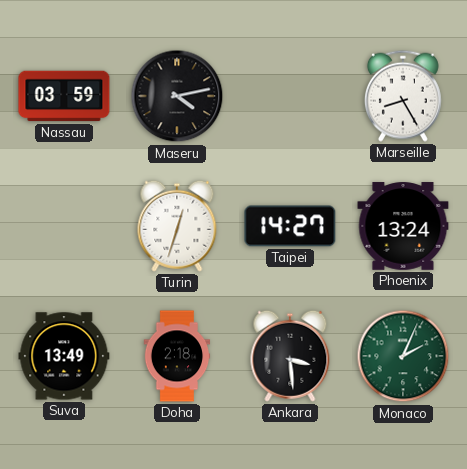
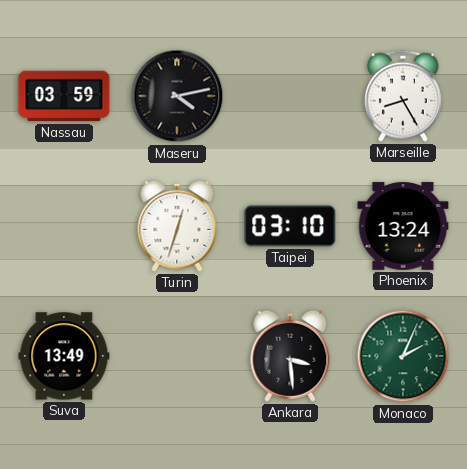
Taipei: 14:27 -> 03:10 (290, 226)
Doha: 2:18 -> none (177, 356)
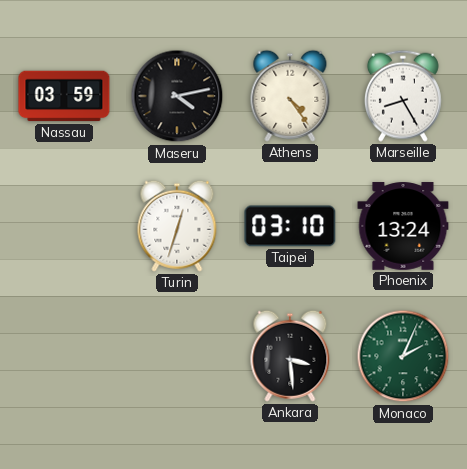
Athens: none -> 4:24 (290, 96)
Suva: 13:49 -> none (64, 356)
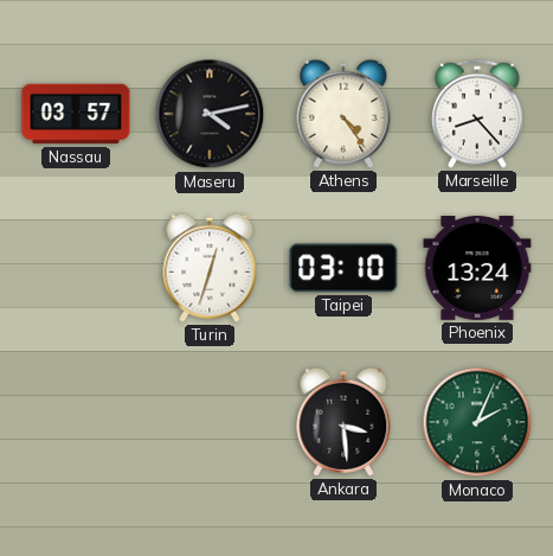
Nassau: 03:59 -> 03:57 (76, 114)
Marseille: 8:25 -> 8:23 (477, 114)
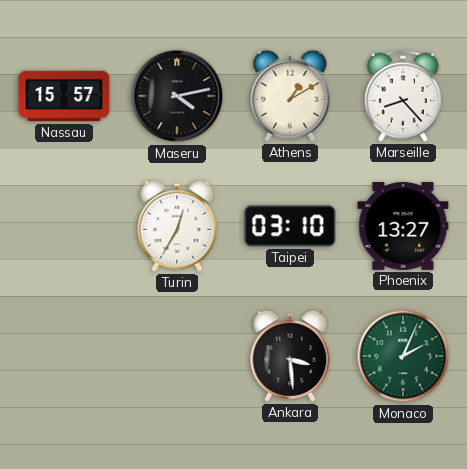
Nassau: 03:57 -> 15:57 (64, 96)
Athens: 4:24 -> 1:10 (290, 96)
Turin: 12:33 -> 12:35 (177, 226)
Phoenix: 13:24 -> 13:27 (403, 226)
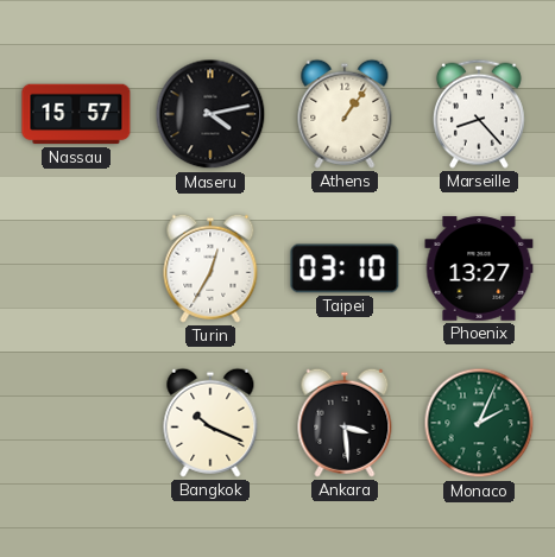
Athens: 1:10 -> 1:06 (345, 114)
Bangkok: none -> 10:19 (210, 423)
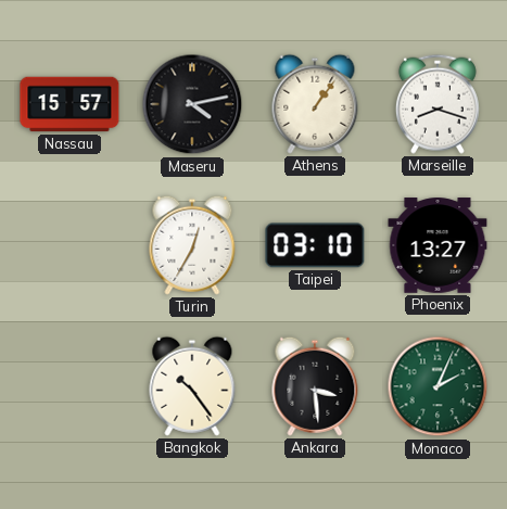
Marseille: 8:23 -> 8:18 (438, 104)
Bangkok: 10:19 -> 10:24 (192, 386)
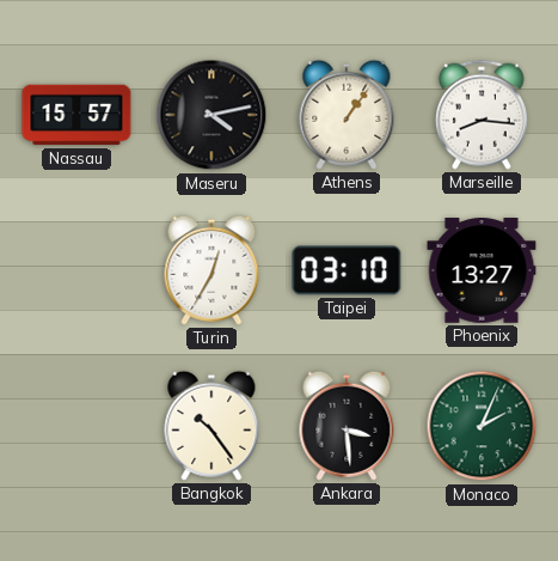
Marseille: 8:18 -> 8:16 (482, 115)
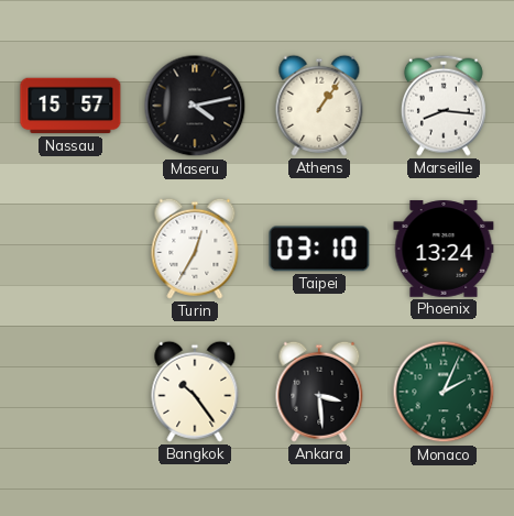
Phoenix: 13:27 -> 13:24 (444, 249)
